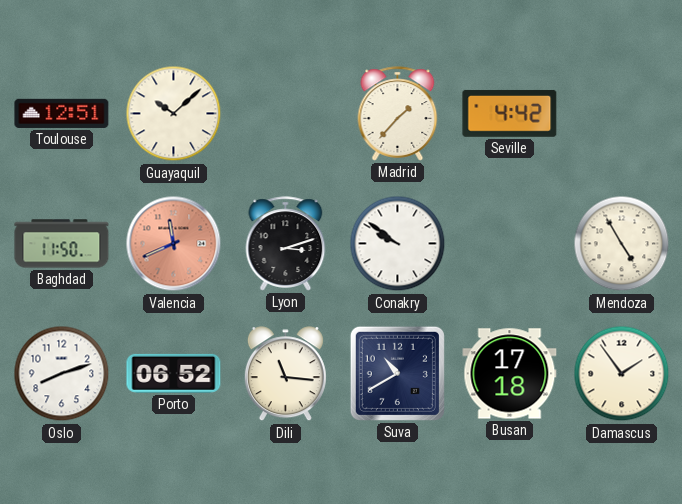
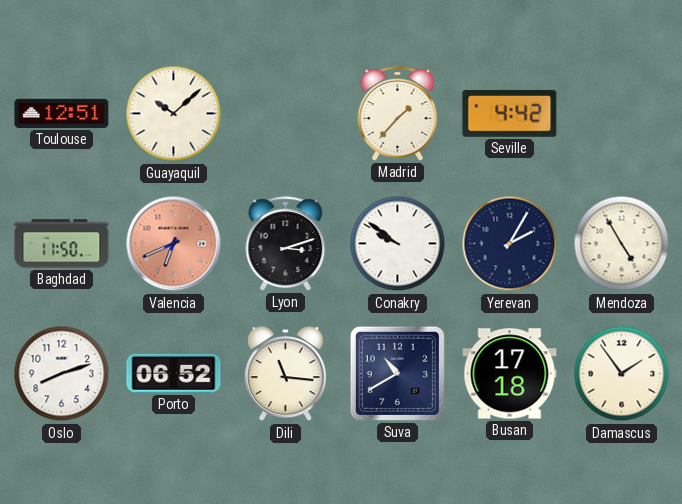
Valencia: 11:41 -> 6:41 (174, 244)
Yerevan: none -> 2:05 (510, 244)
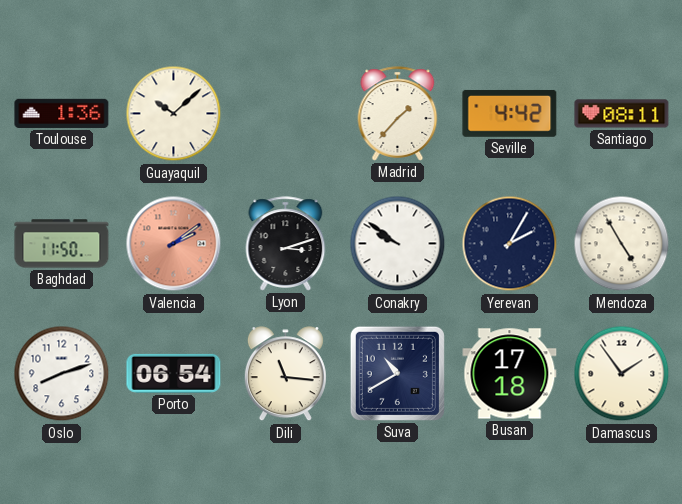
Toulouse: 12:51 -> 1:36 (62, 113)
Santiago: none -> 08:11 (622, 114)
Valencia: 6:41 -> 2:09 (174, 244)
Porto: 06:52 -> 06:54 (174, 373)
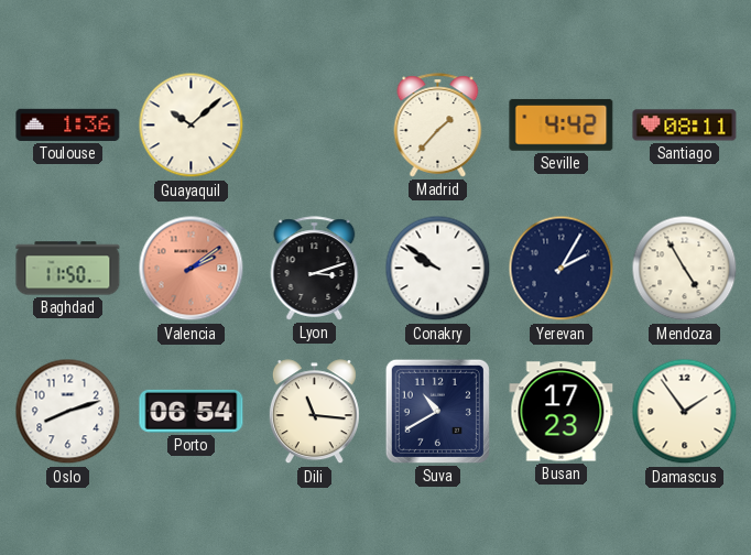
Busan: 17:18 -> 17:23 (562, 412)
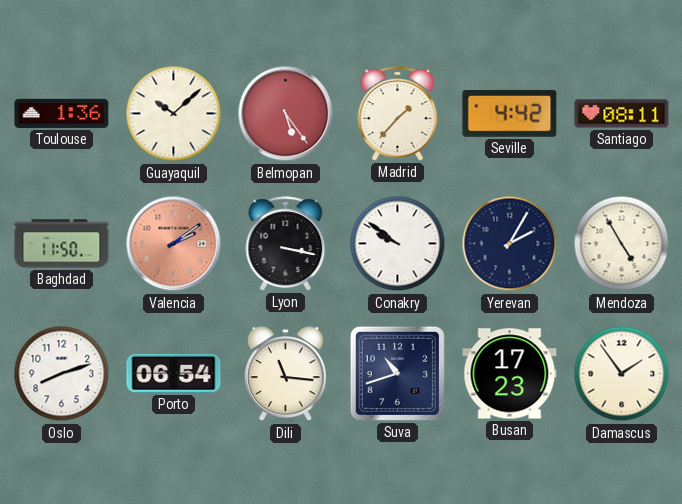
Belmopan: none -> 5:24 (286, 114)
Lyon: 3:12 -> 3:17 (286, 244)
Suva: 10:40 -> 10:42 (397, 373)
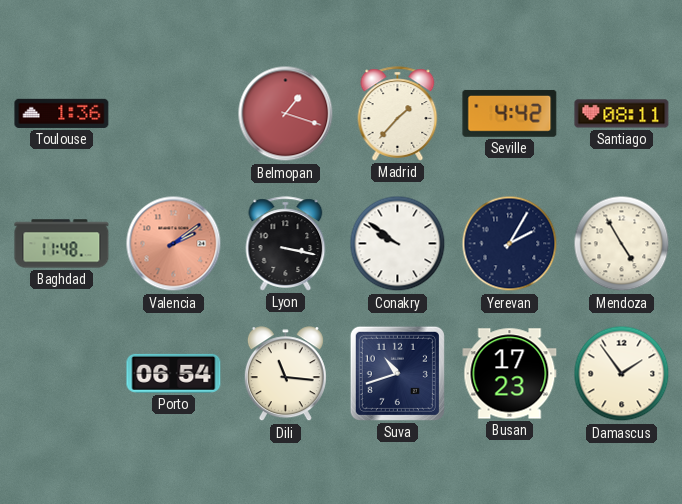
Guayaquil: 10:08 -> none (174, 114)
Belmopan: 5:24 -> 1:18 (286, 114)
Baghdad: 11:50 -> 11:48 (62, 244)
Oslo: 8:12 -> none (62, 374)
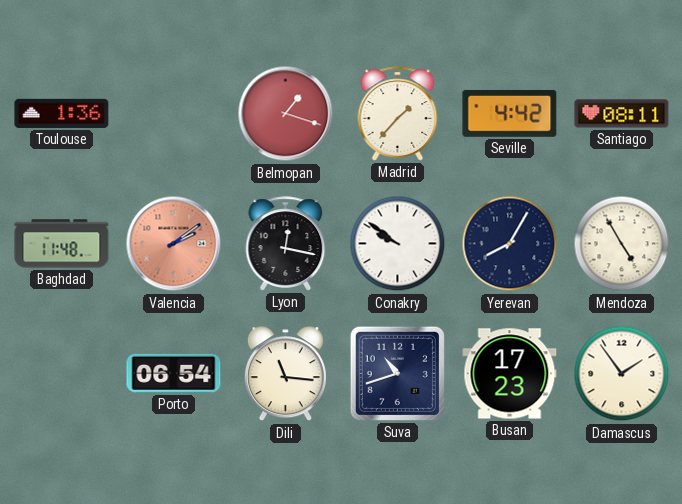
Lyon: 3:17 -> 12:17 (286, 244)
Yerevan: 2:05 -> 8:05 (510, 244)
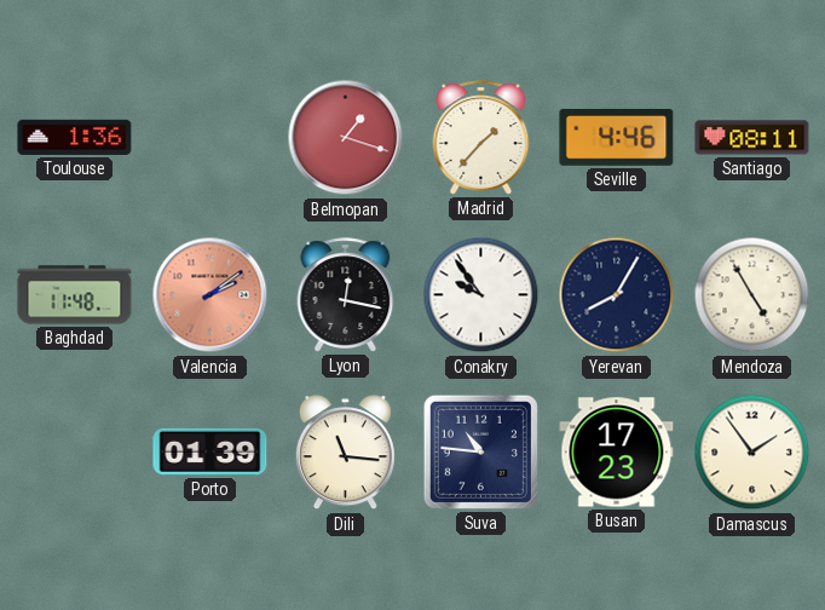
Seville: 4:42 -> 4:46 (617, 137)
Conakry: 9:51 -> 9:54 (481, 295)
Porto: 06:54 -> 01:39 (210, 451)
Suva: 10:42 -> 10:46 (480, 451)
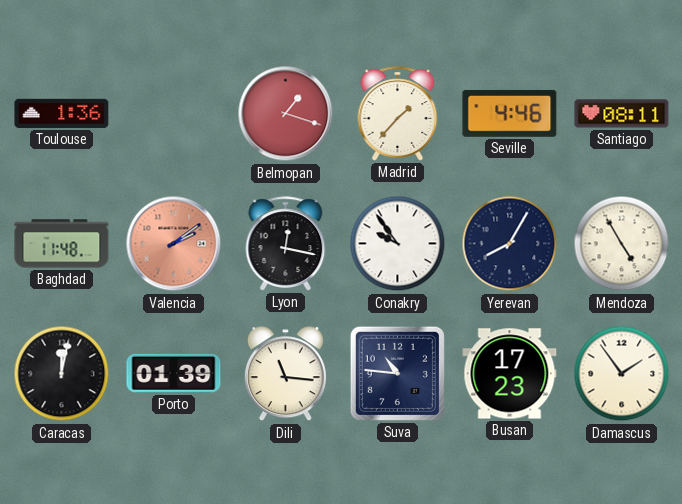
Caracas: none -> 12:02 (62, 374)
